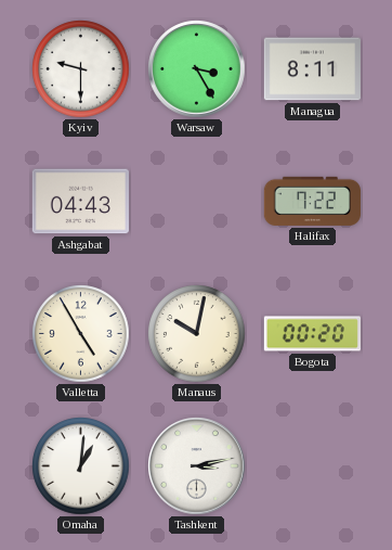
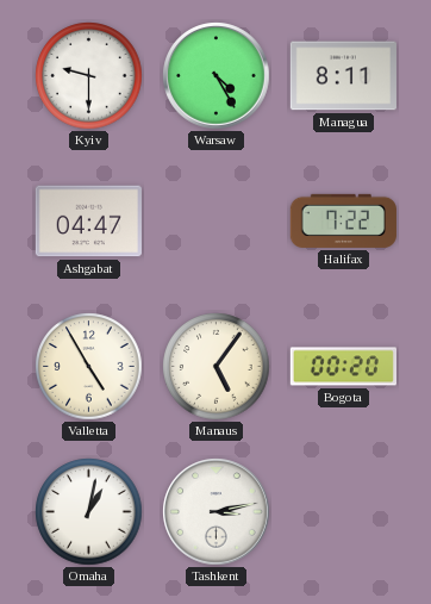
Warsaw: 3:25 -> 4:25 (217, 76)
Ashgabat: 04:43 -> 04:47 (88, 222)
Manaus: 10:02 -> 5:06 (217, 367)
Omaha: 1:01 -> 1:02 (89, 512)
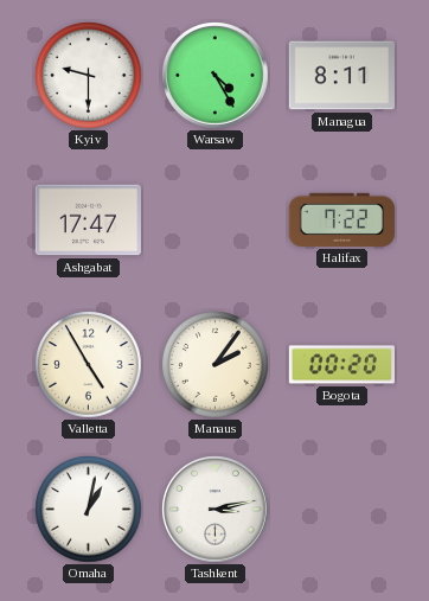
Ashgabat: 04:47 -> 17:47 (88, 220)
Manaus: 5:06 -> 2:06 (216, 365)
